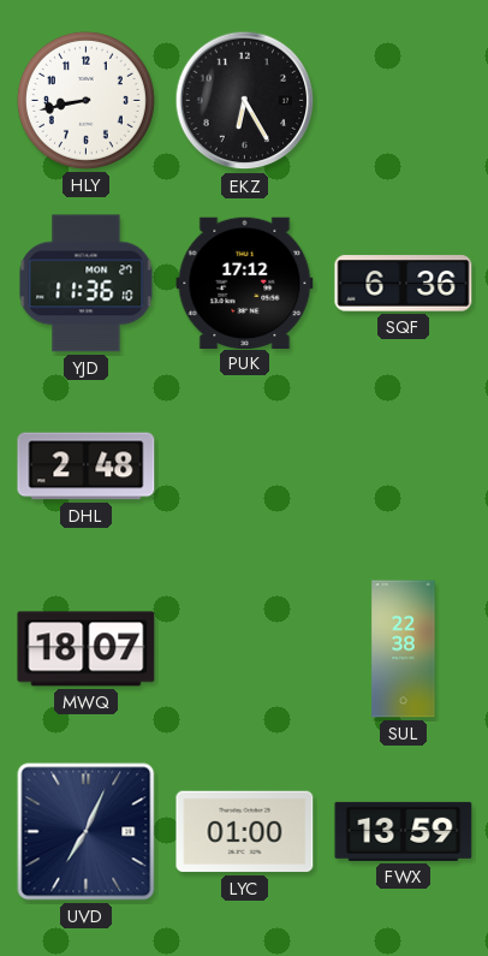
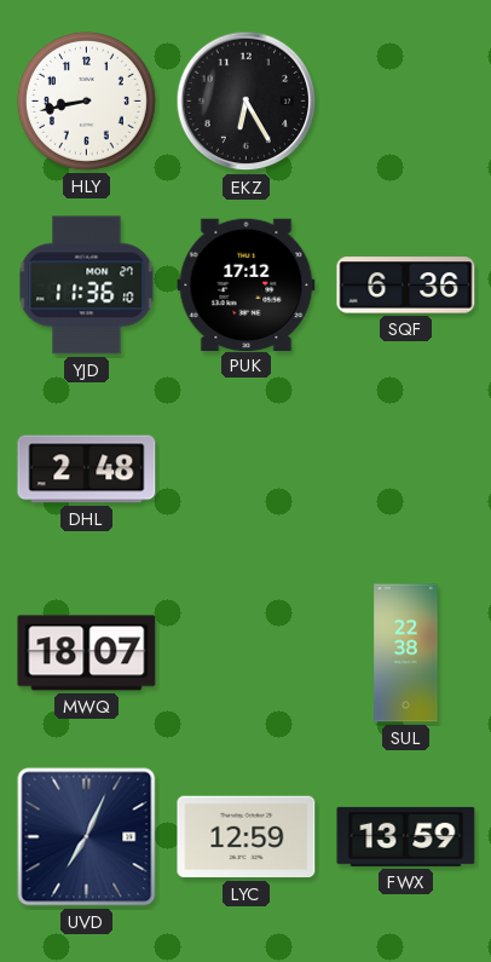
LYC: 01:00 -> 12:59 (247, 837)
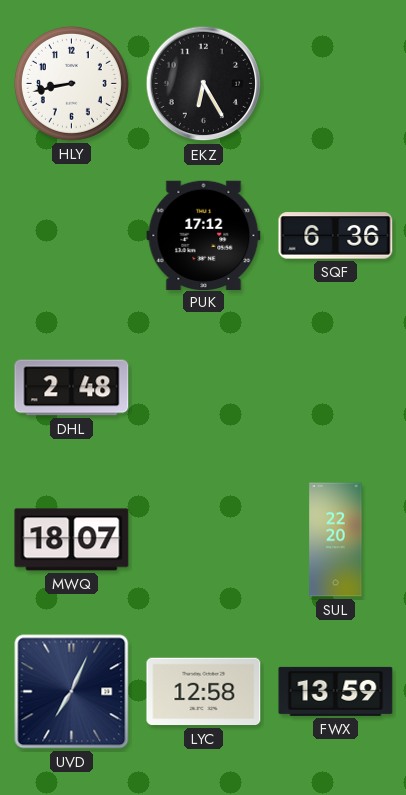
YJD: 11:36 -> none (87, 286)
SUL: 22:38 -> 22:20 (336, 540)
LYC: 12:59 -> 12:58 (204, 692)
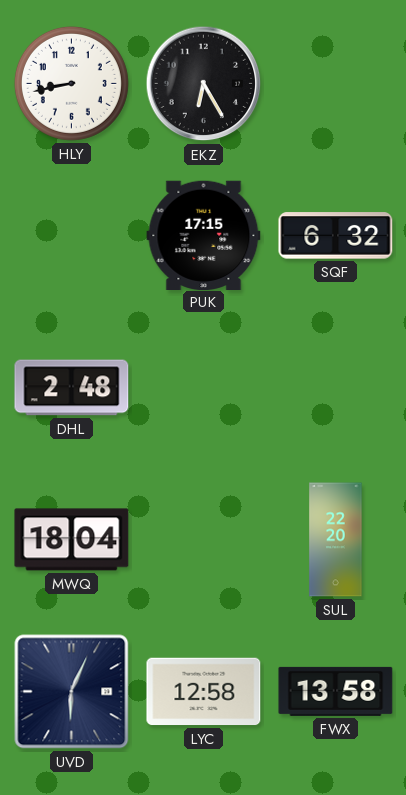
PUK: 17:12 -> 17:15 (204, 235)
SQF: 6:36 -> 6:32 (336, 236)
MWQ: 18:07 -> 18:04 (72, 540)
UVD: 7:04 -> 6:04 (72, 692)
FWX: 13:59 -> 13:58 (336, 691)
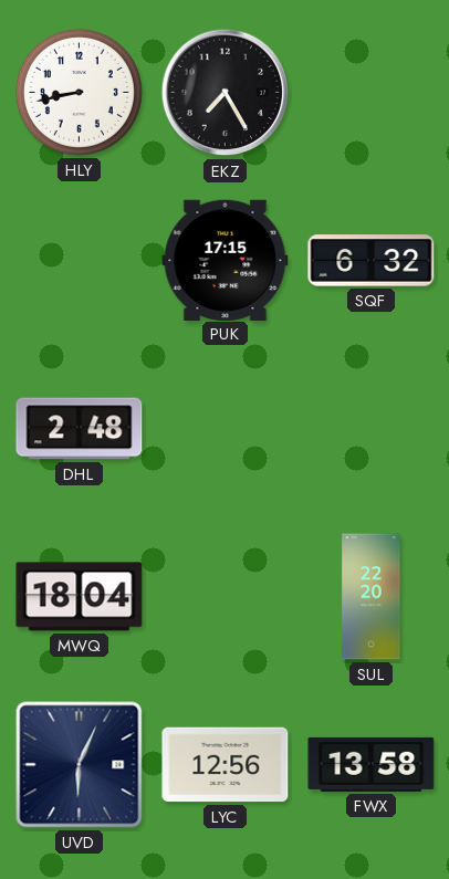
EKZ: 6:25 -> 7:25 (226, 93)
LYC: 12:58 -> 12:56 (226, 765)
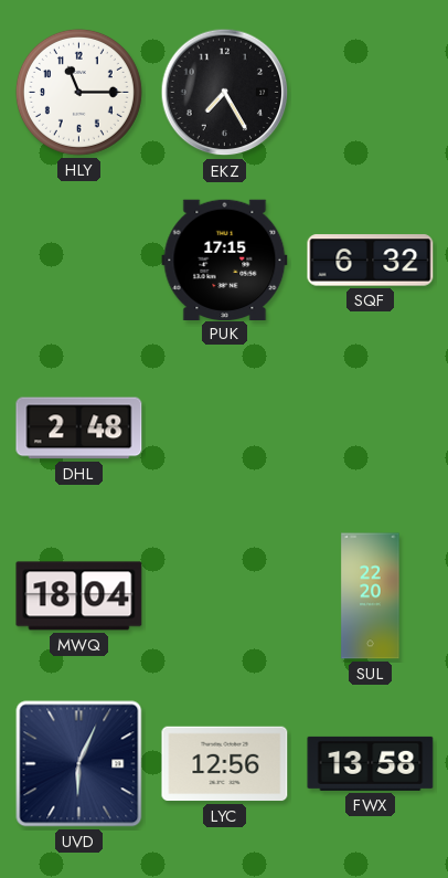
HLY: 8:43 -> 11:15 (78, 92)
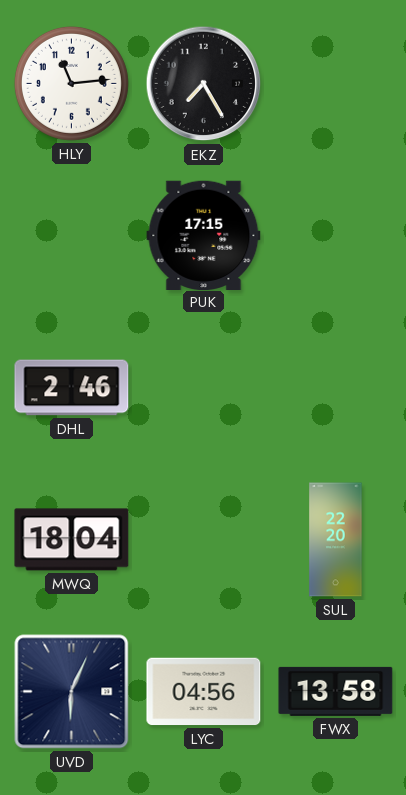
HLY: 11:15 -> 11:14 (71, 83)
SQF: 6:32 -> none (371, 261)
DHL: 2:48 -> 2:46 (72, 388)
LYC: 12:56 -> 04:56 (204, 692)
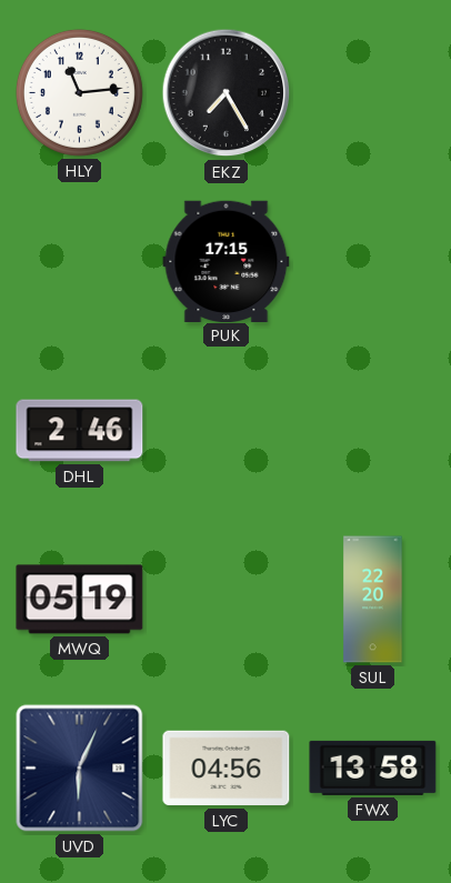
MWQ: 18:04 -> 05:19 (80, 600)
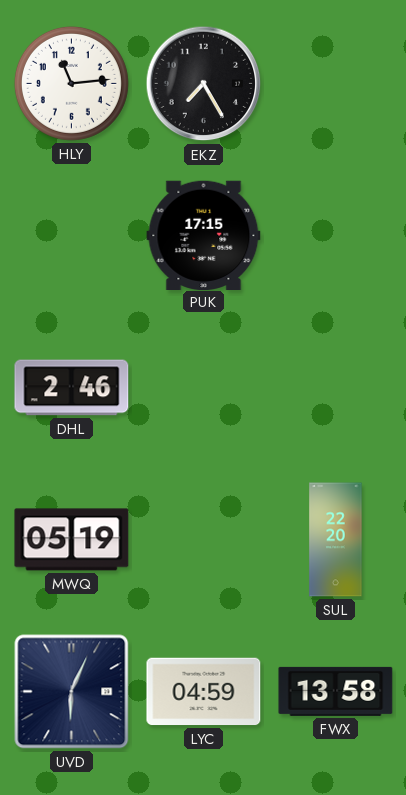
LYC: 04:56 -> 04:59 (204, 692)
